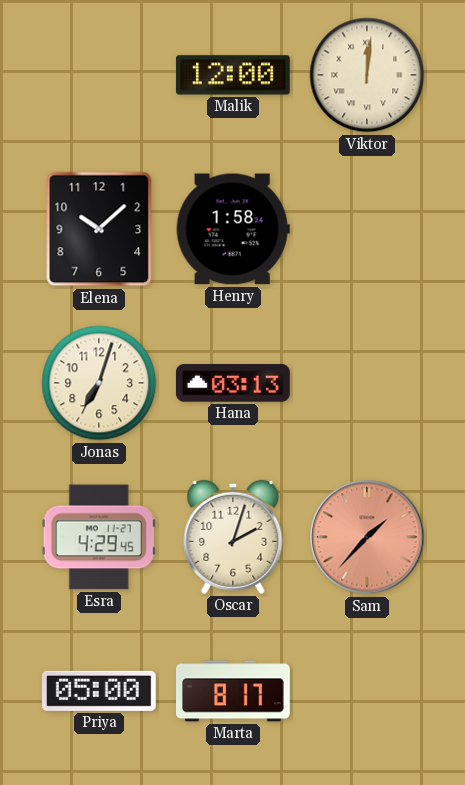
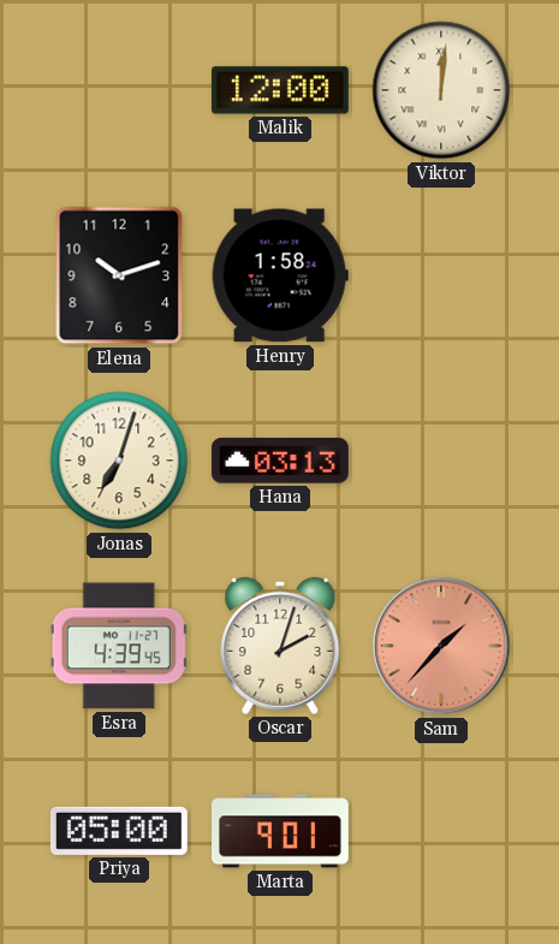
Elena: 10:08 -> 10:12 (119, 275)
Esra: 4:29 -> 4:39 (119, 646)
Marta: 8:17 -> 9:01 (281, 831)
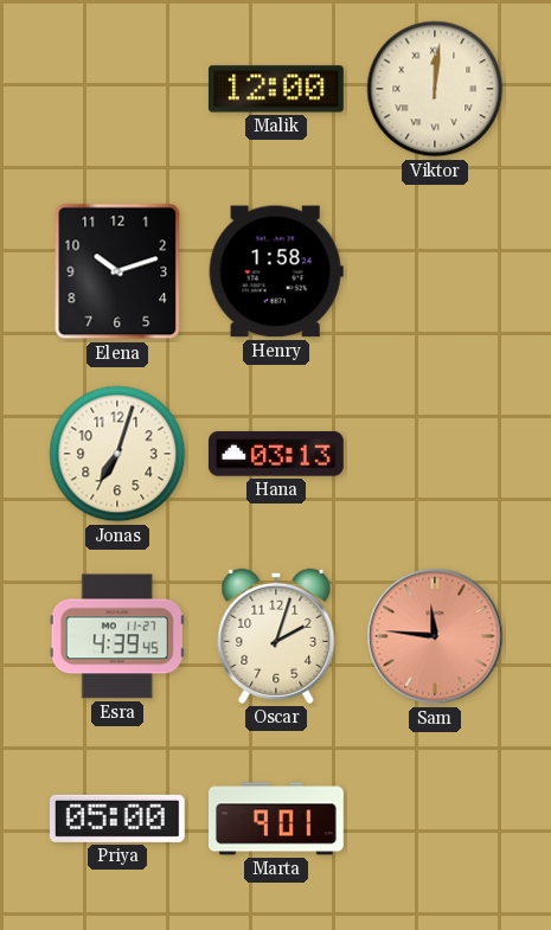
Sam: 1:37 -> 11:46 (435, 636)
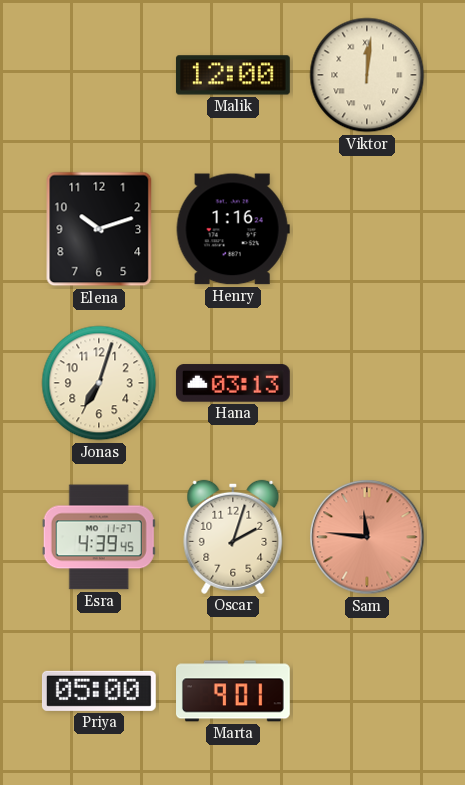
Henry: 1:58 -> 1:16 (233, 229)
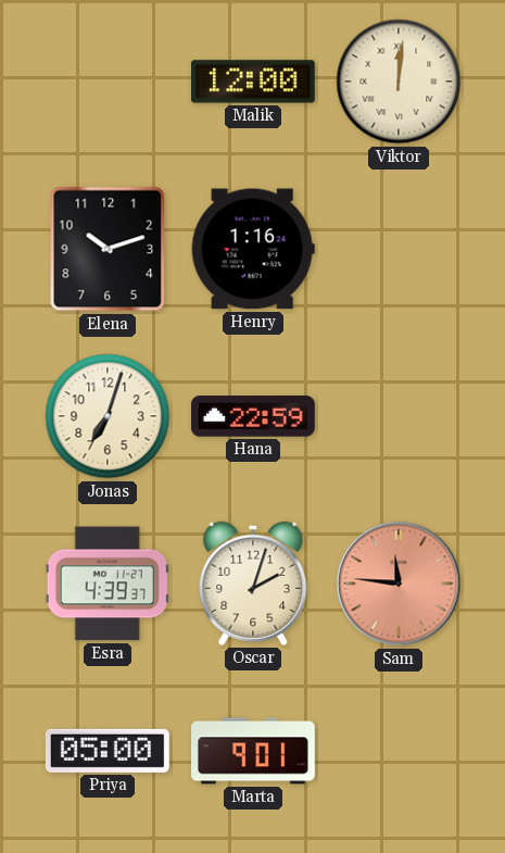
Hana: 03:13 -> 22:59 (253, 416)
Esra: 4:39:45 -> 4:39:37 (108, 584)
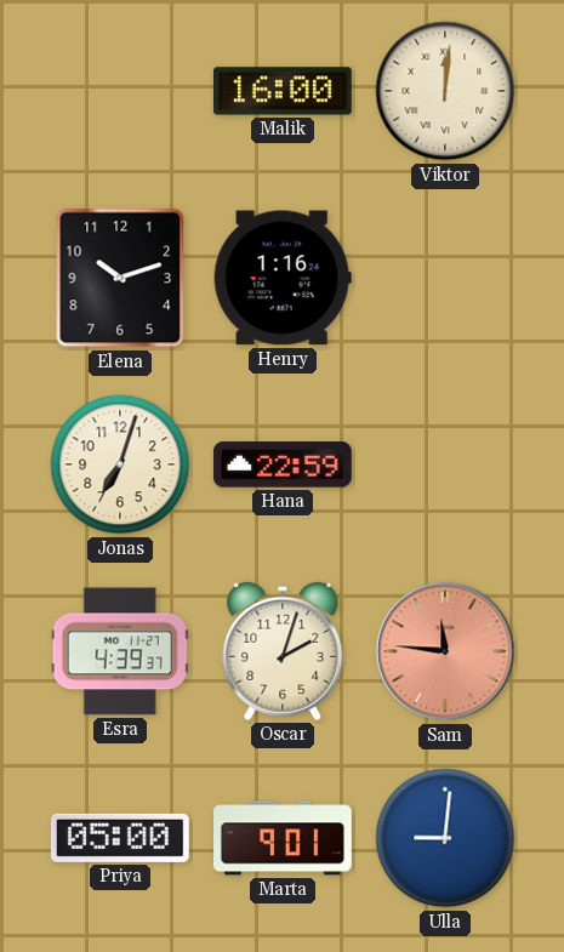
Malik: 12:00 -> 16:00 (283, 91)
Ulla: none -> 9:01 (445, 838)
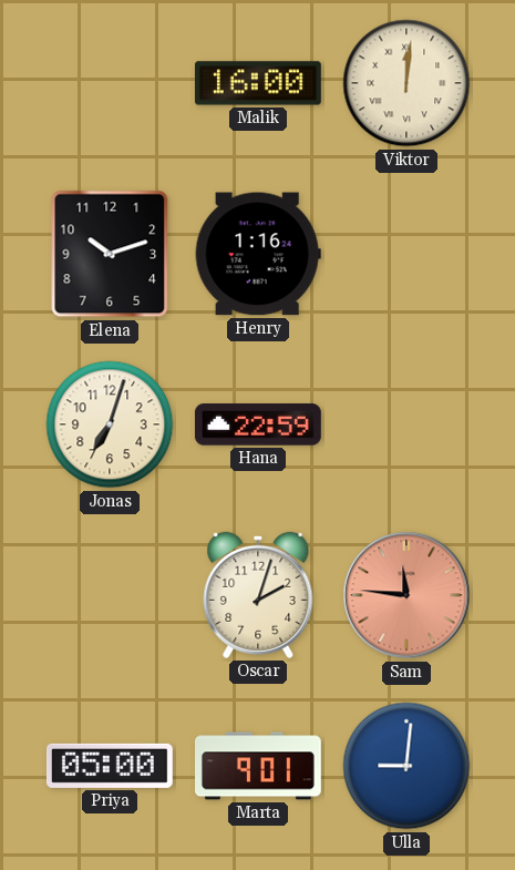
Esra: 4:39 -> none (120, 651)
